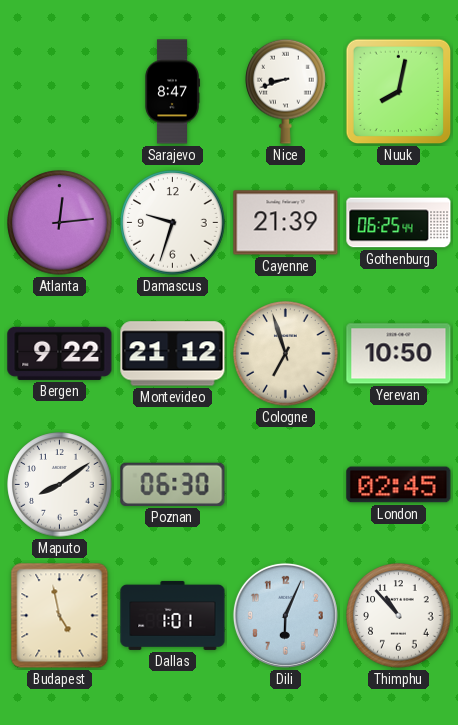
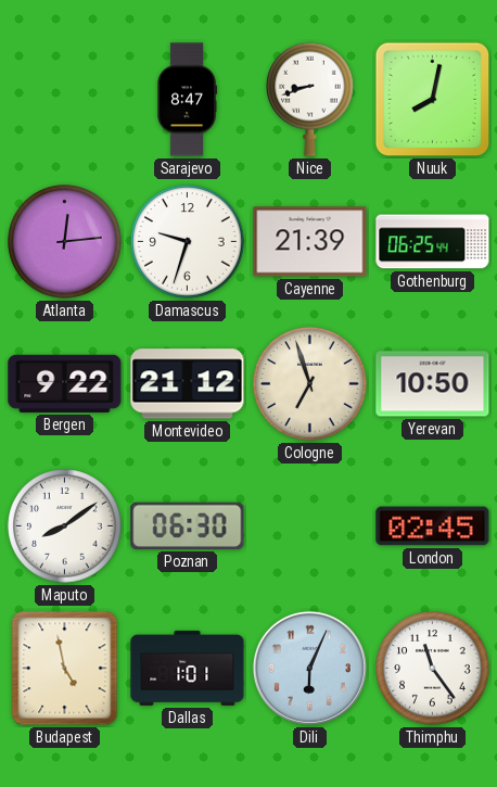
Thimphu: 10:53 -> 11:24 (433, 669)
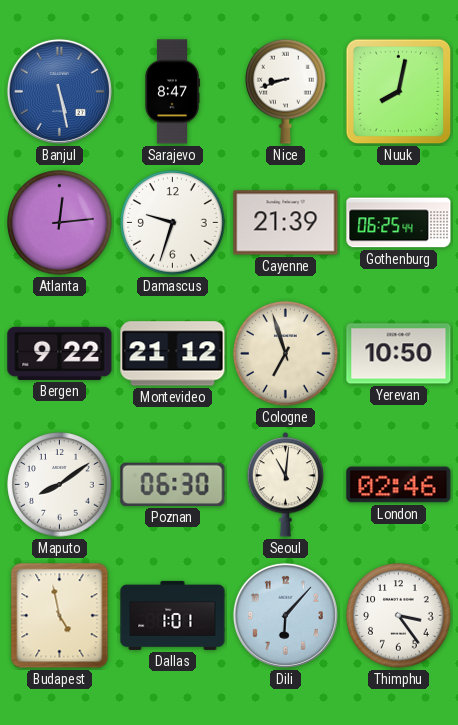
Banjul: none -> 5:28 (59, 91)
Seoul: none -> 11:01 (286, 485)
London: 02:45 -> 02:46 (399, 485)
Dili: 6:04 -> 6:07 (285, 615)
Thimphu: 11:24 -> 3:24 (399, 616)
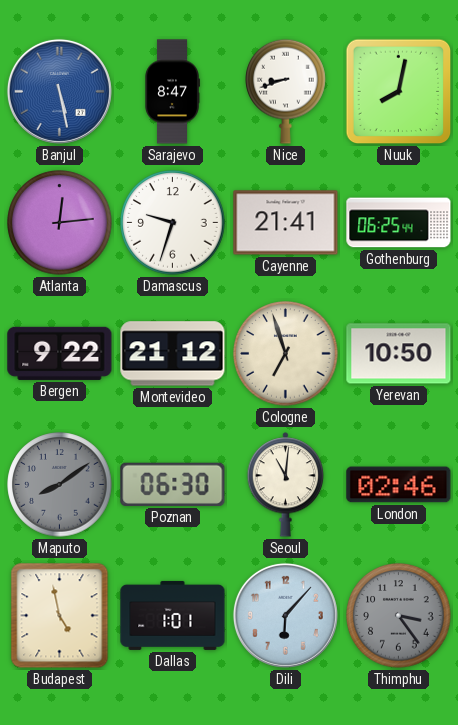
Cayenne: 21:39 -> 21:41 (286, 223)
Maputo dial: white -> grey (60, 485)
Thimphu dial: white -> grey (399, 616)
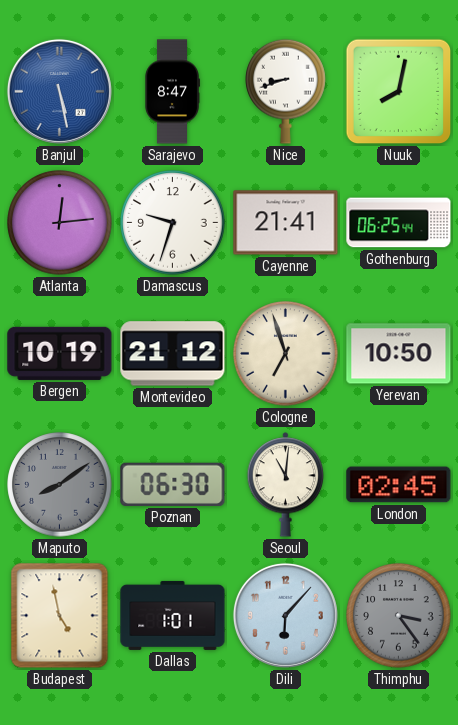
Bergen: 9:22 -> 10:19 (60, 353)
London: 02:46 -> 02:45 (399, 485)
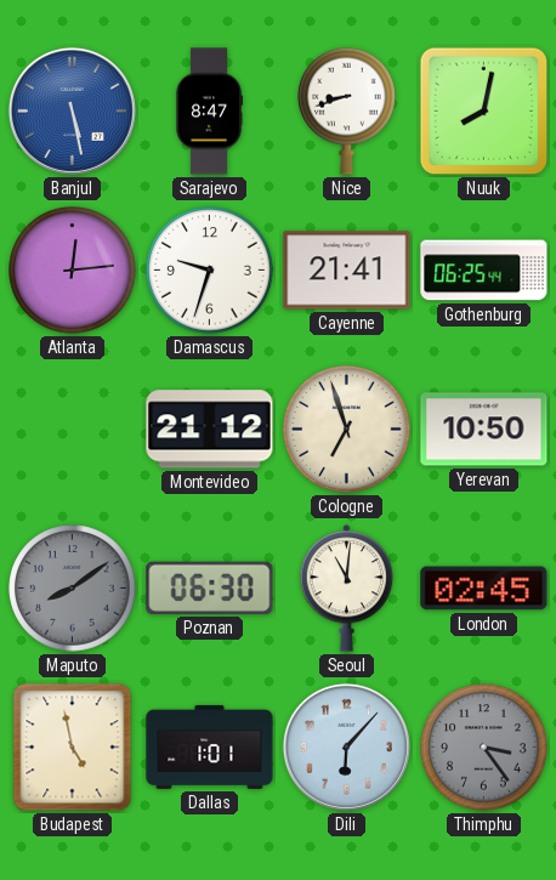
Bergen: 10:19 -> none (60, 353)
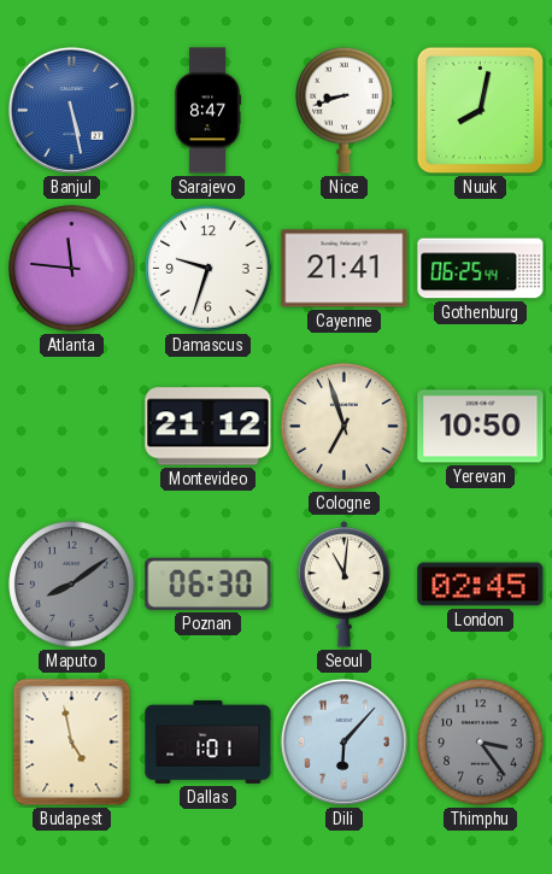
Atlanta: 12:14 -> 11:46 (72, 269)
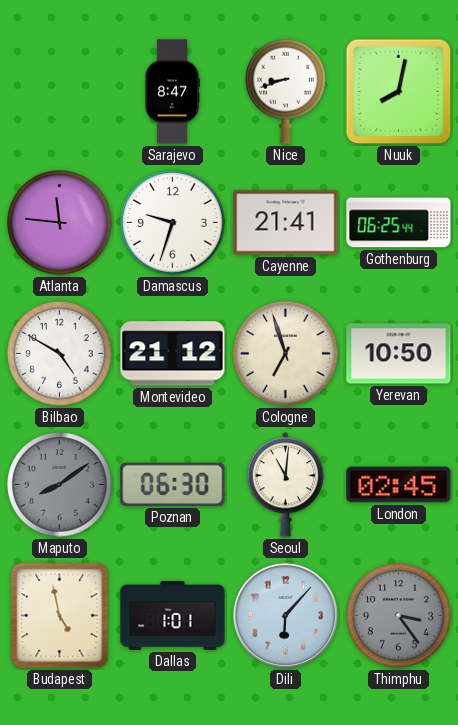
Banjul: 5:28 -> none (71, 110)
Bilbao: none -> 4:50 (60, 354)
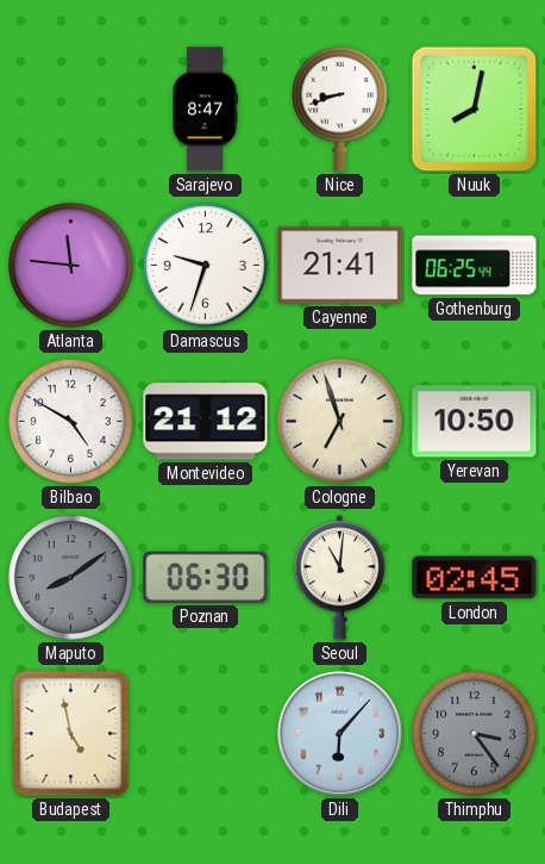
Dallas: 1:01 -> none (173, 615)
